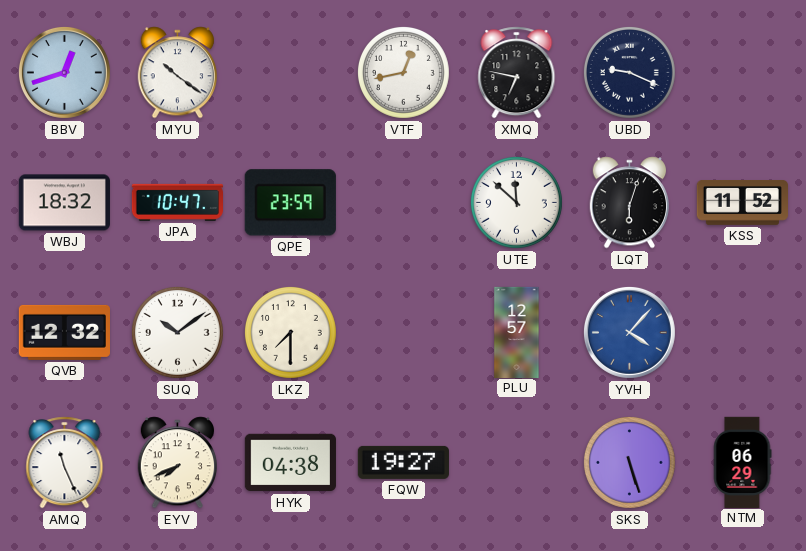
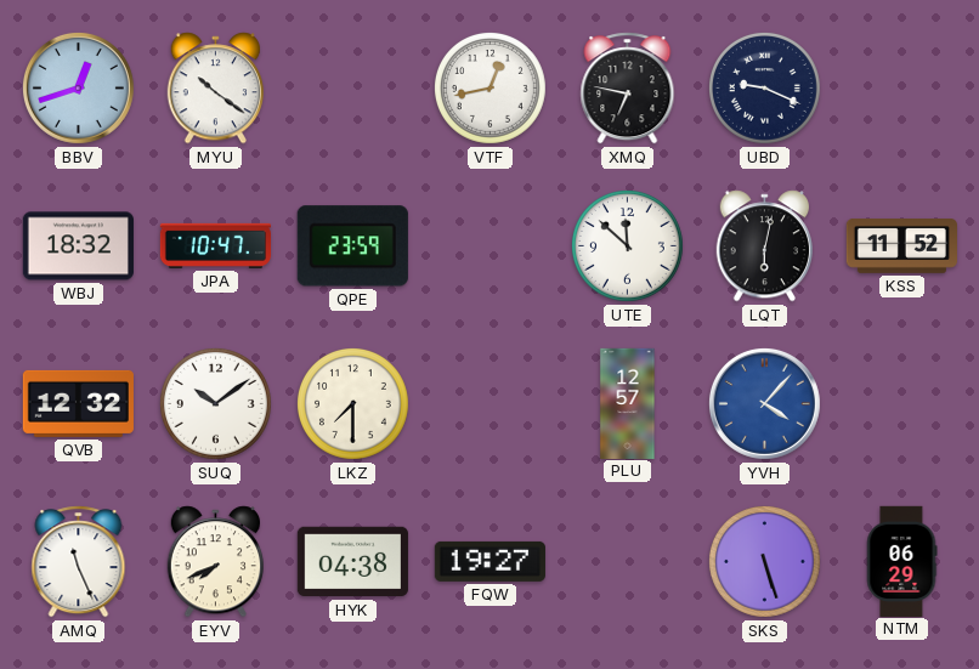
LQT: 6:03 -> 6:02 (764, 246)
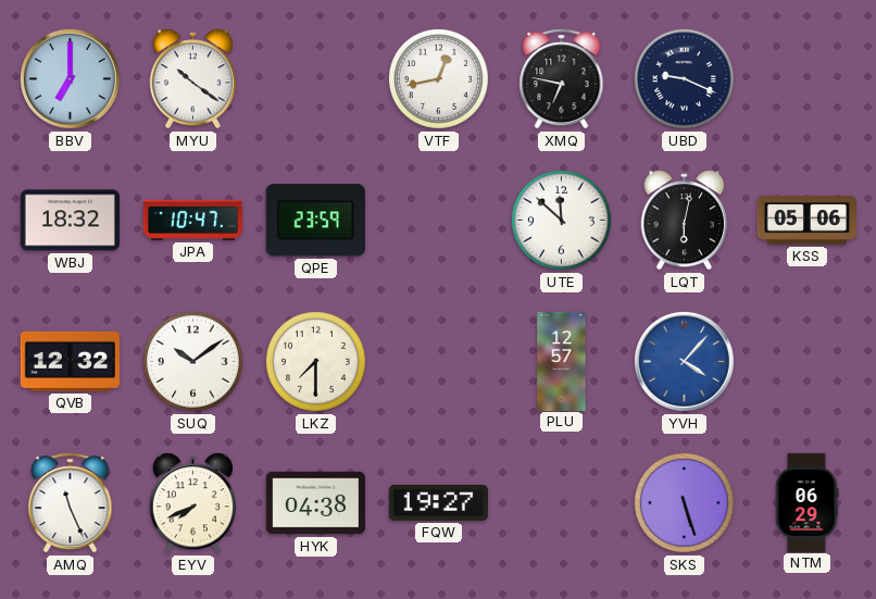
BBV: 12:42 -> 7:00 (70, 78)
KSS: 11:52 -> 05:06 (806, 221)
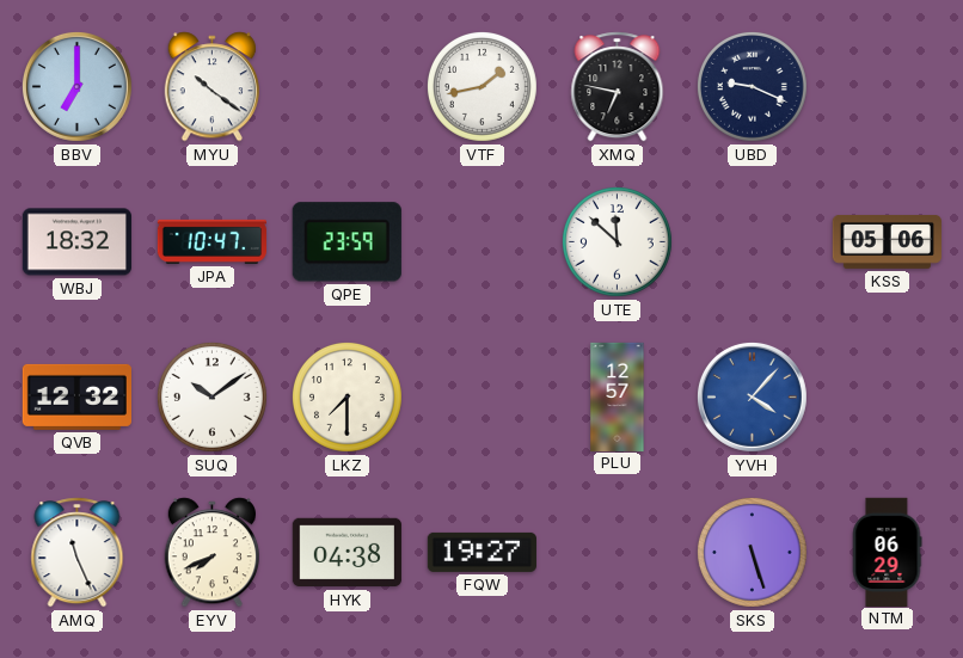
VTF: 12:43 -> 1:43 (483, 87)
LQT: 6:02 -> none (684, 221)
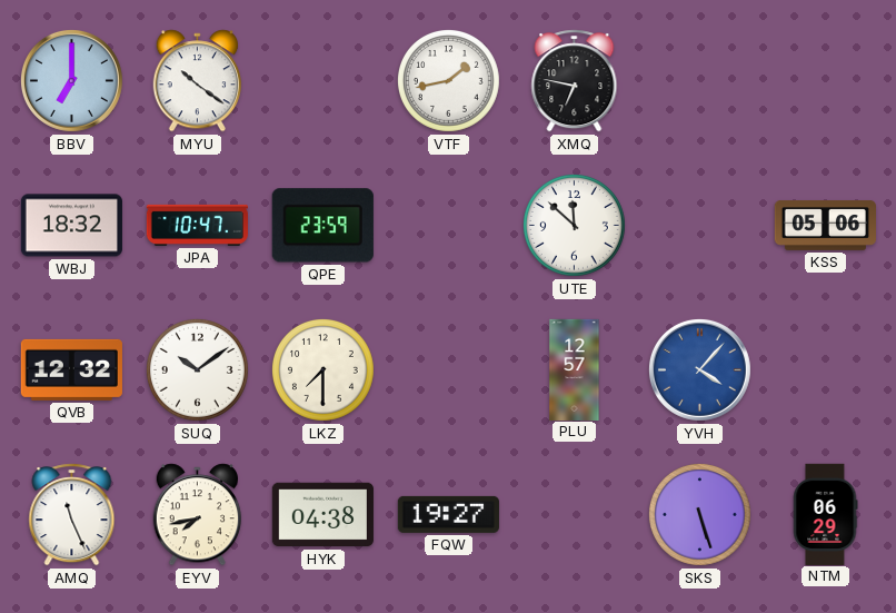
UBD: 9:19 -> none (753, 87)
EYV: 7:41 -> 7:43 (197, 515)
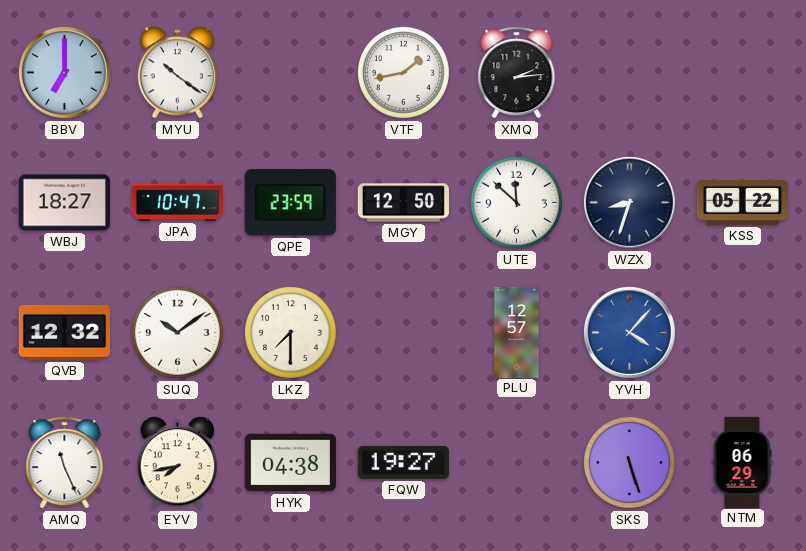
XMQ: 6:47 -> 2:14 (517, 73)
WBJ: 18:32 -> 18:27 (64, 203)
MGY: none -> 12:50 (403, 203)
WZX: none -> 8:33 (629, 202)
KSS: 05:06 -> 05:22 (742, 203)
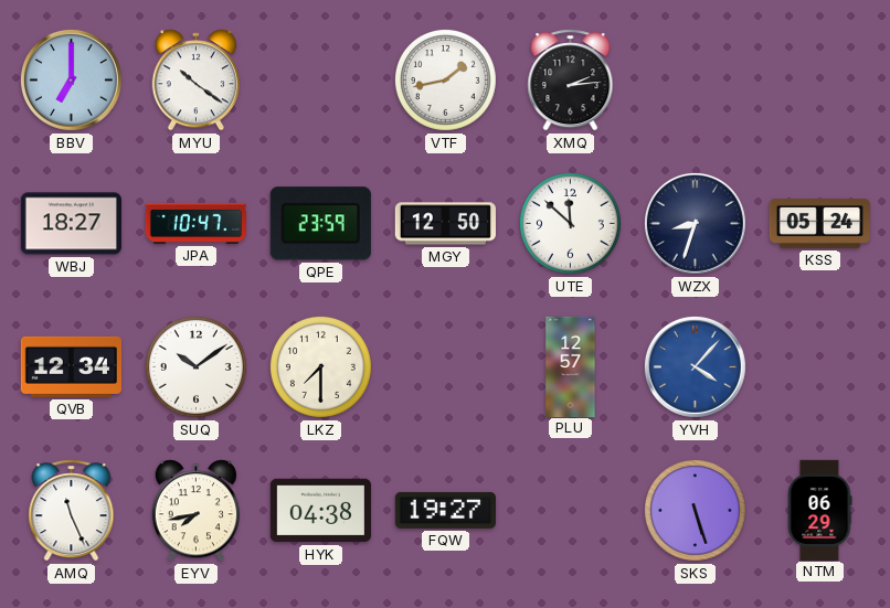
KSS: 05:22 -> 05:24 (819, 224)
QVB: 12:32 -> 12:34 (71, 366)
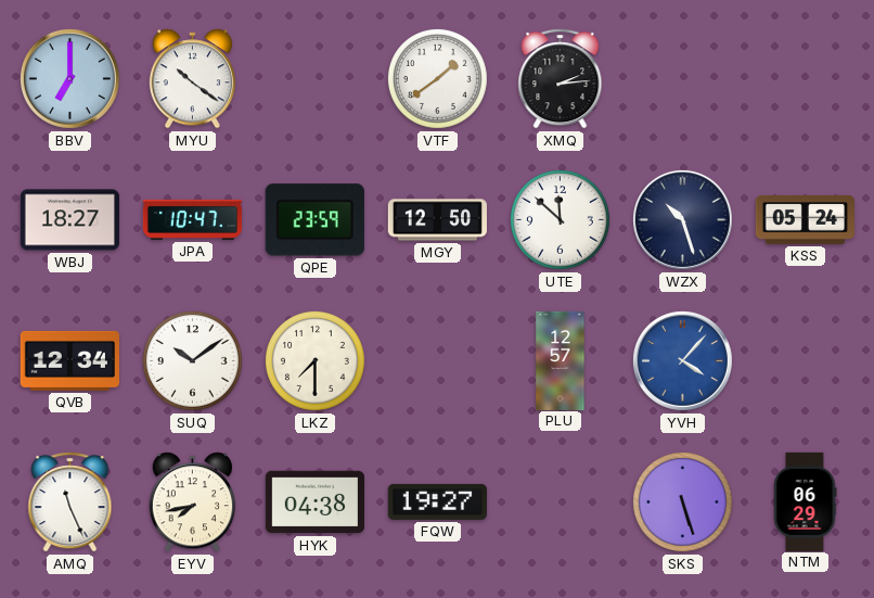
VTF: 1:43 -> 1:39 (438, 79)
WZX: 8:33 -> 10:27 (682, 219)
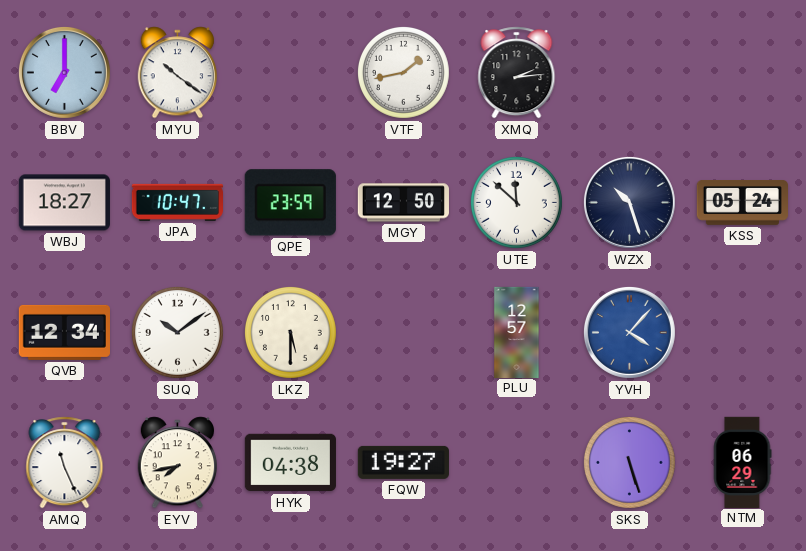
VTF: 1:39 -> 1:43 (404, 73)
LKZ: 7:30 -> 5:30 (291, 333)
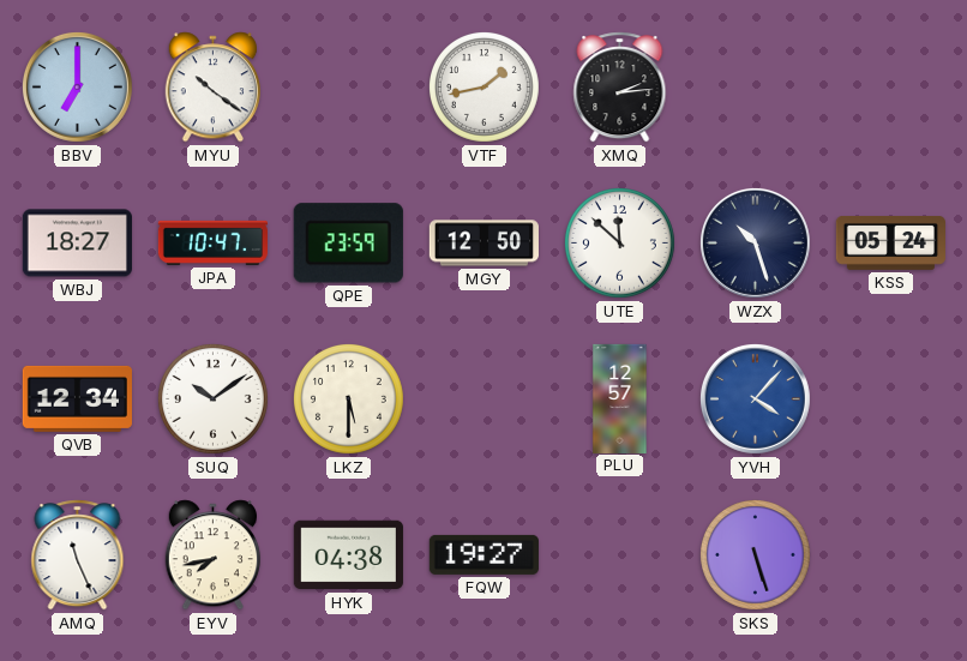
NTM: 06:29 -> none (742, 462)
